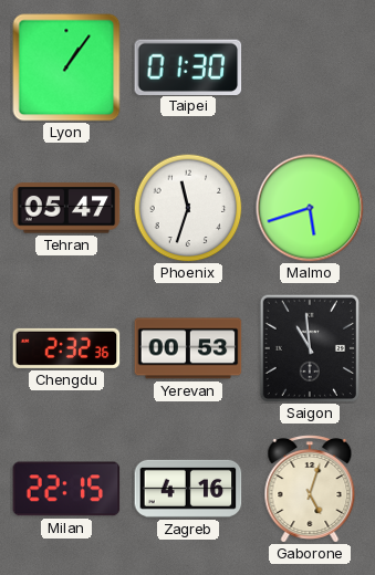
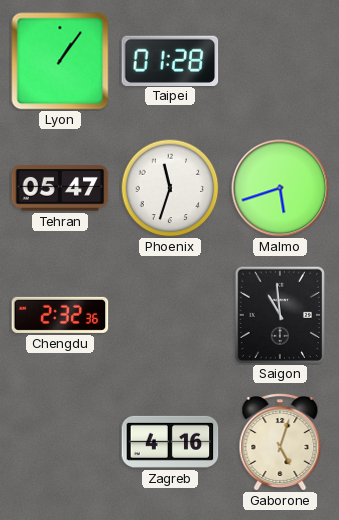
Taipei: 01:30 -> 01:28 (170, 60)
Yerevan: 00:53 -> none (188, 348)
Milan: 22:15 -> none (66, 489)
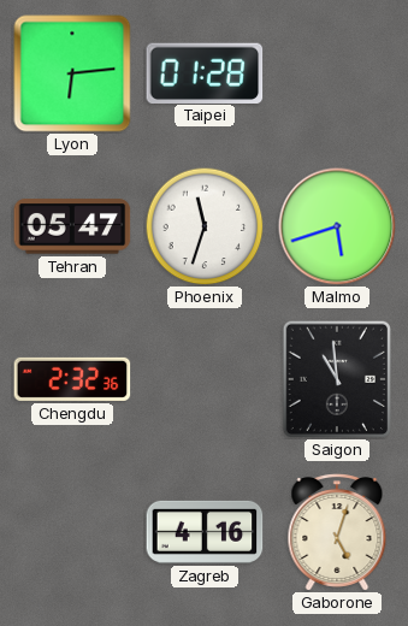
Lyon: 1:06 -> 6:14 (72, 73)
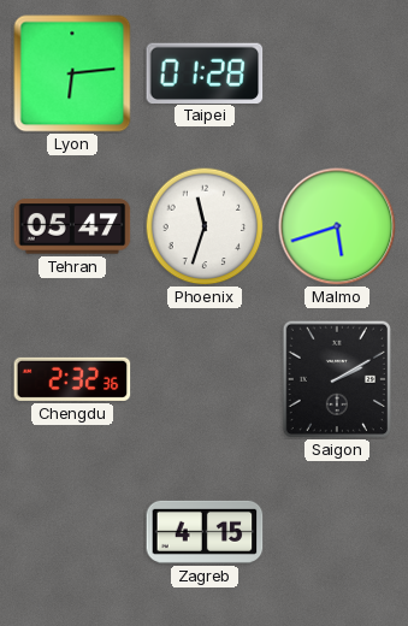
Saigon: 10:59 -> 2:10 (337, 378)
Zagreb: 4:16 -> 4:15 (205, 532)
Gaborone: 5:03 -> none (337, 532)
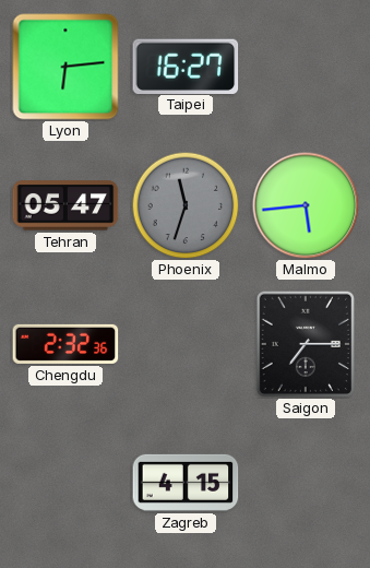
Taipei: 01:28 -> 16:27 (186, 66)
Phoenix dial: white -> grey (186, 205)
Malmo: 5:42 -> 5:44 (306, 205)
Saigon: 2:10 -> 7:15 (306, 343)
